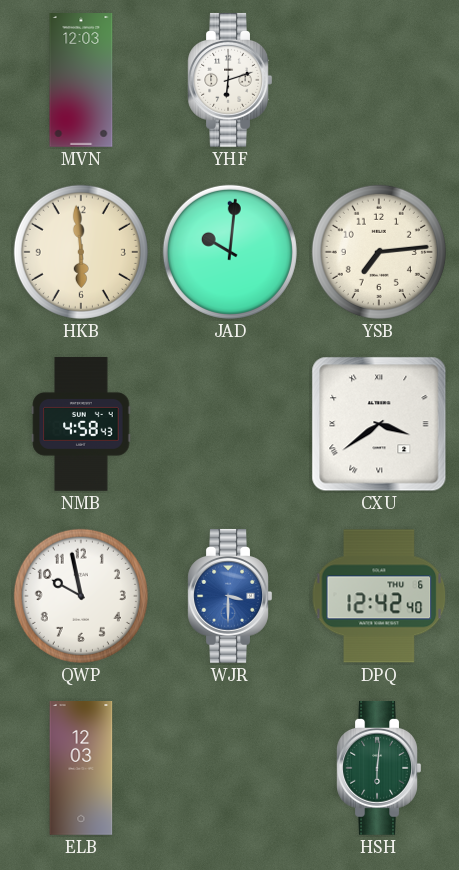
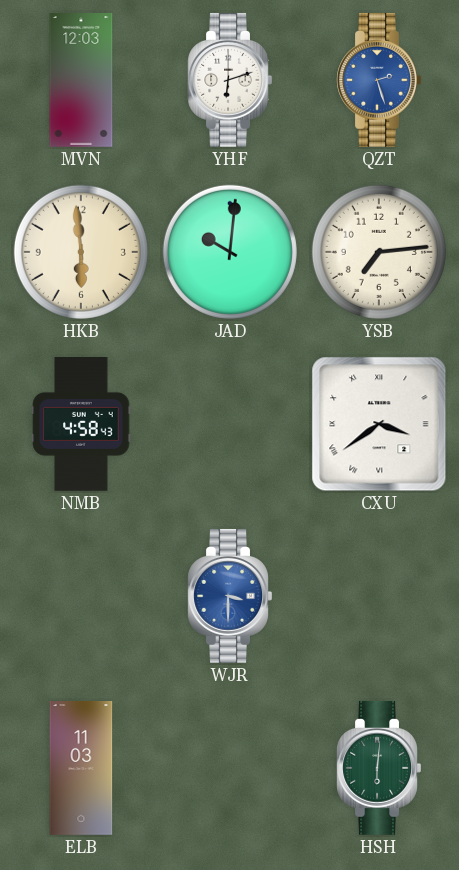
QZT: none -> 2:27 (379, 80)
QWP: 9:58 -> none (81, 596)
DPQ: 12:42 -> none (379, 596)
ELB: 12:03 -> 11:03 (81, 769)
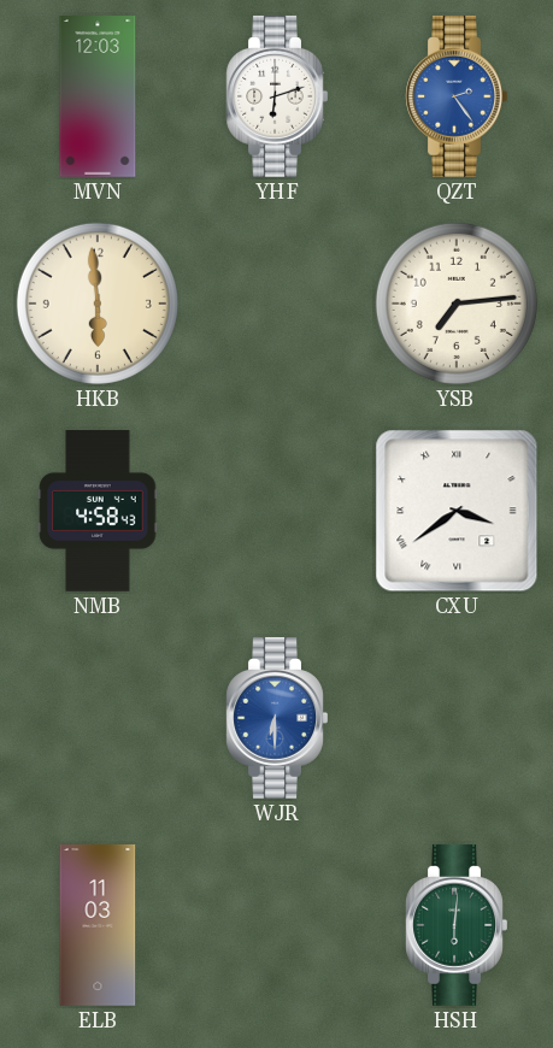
QZT: 2:27 -> 2:24 (457, 96)
JAD: 10:01 -> none (230, 252)
WJR: 3:30 -> 6:30 (277, 718)
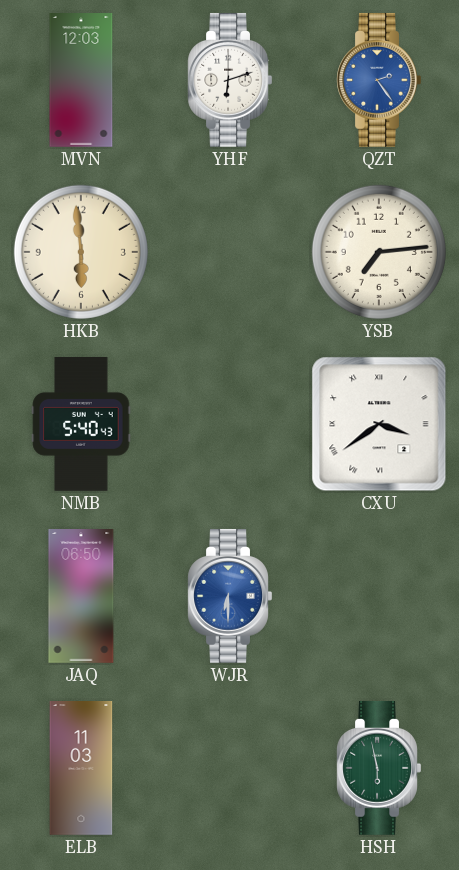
NMB: 4:58 -> 5:40 (81, 425)
JAQ: none -> 06:50 (81, 597)
HSH: 6:01 -> 5:58 (379, 768)
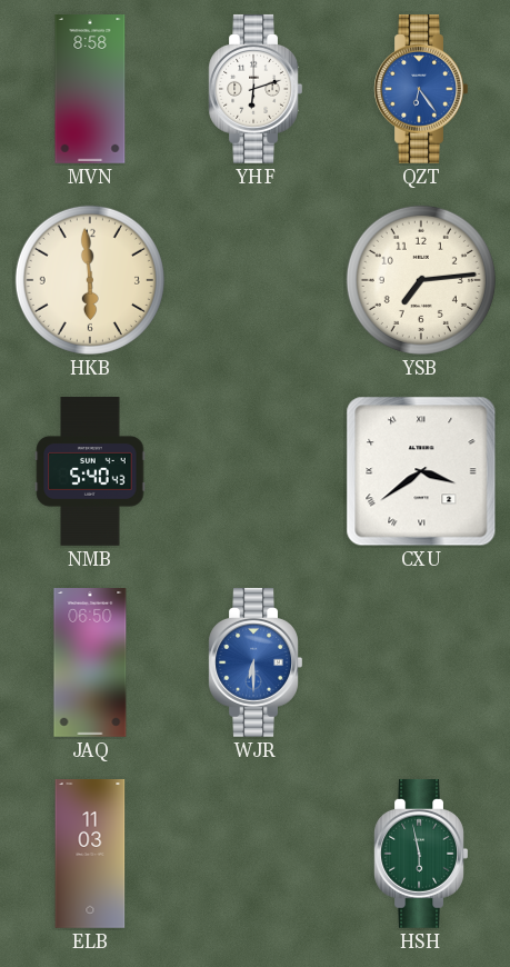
MVN: 12:03 -> 8:58 (90, 90)
QZT: 2:24 -> 6:24 (421, 89)
